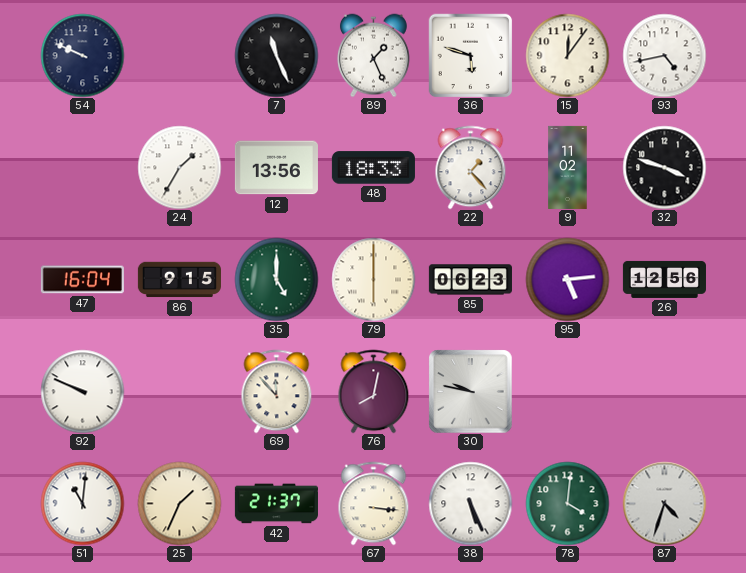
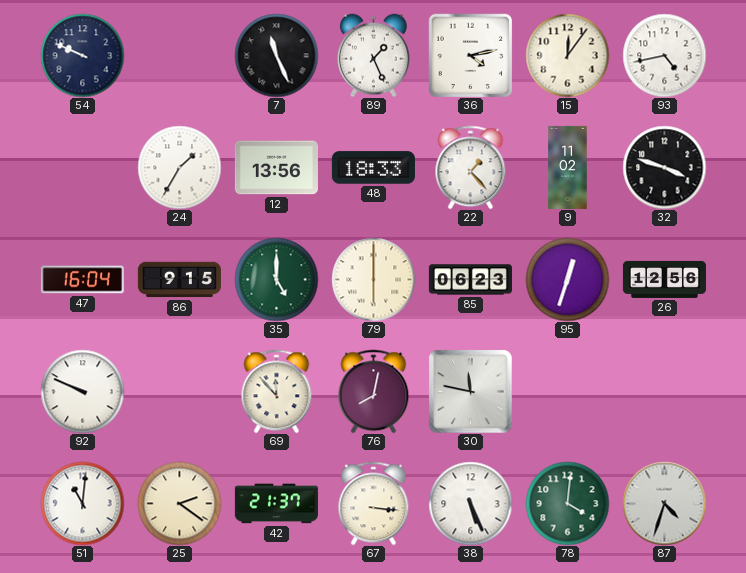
36: 5:48 -> 4:13 (470, 55)
95: 5:14 -> 12:33 (567, 279)
30: 9:47 -> 11:47 (470, 391)
25: 1:34 -> 2:21 (179, 503)
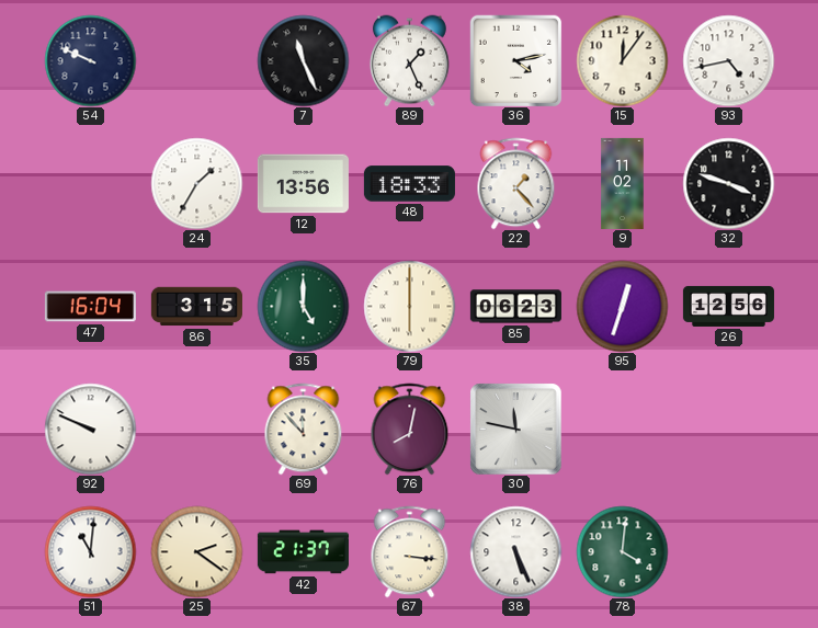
86: 9:15 -> 3:15 (196, 307)
87: 4:33 -> none (664, 503)
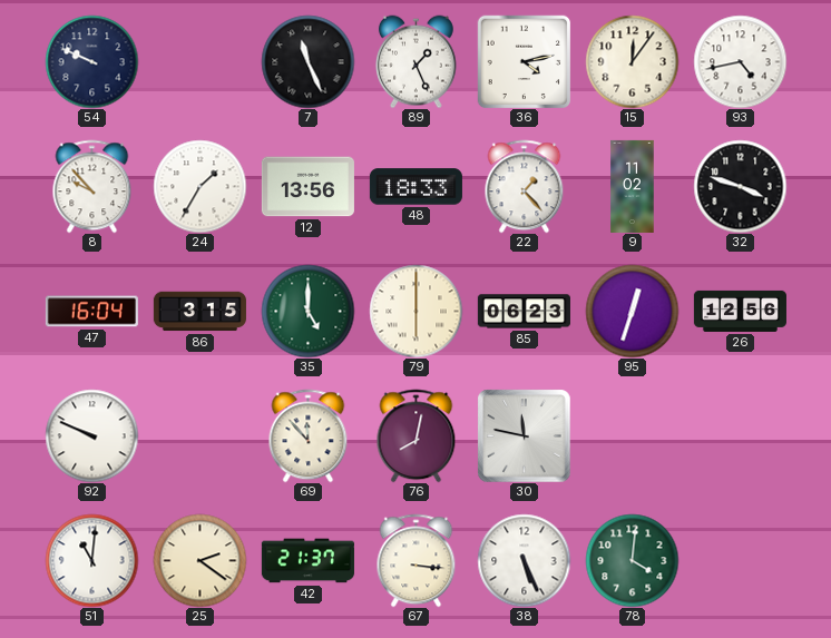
8: none -> 9:53 (92, 186)
